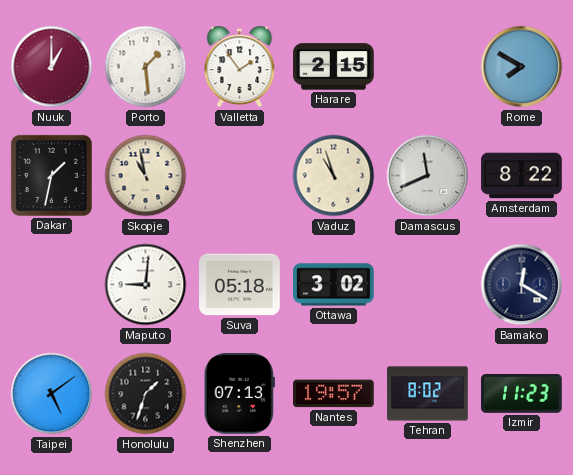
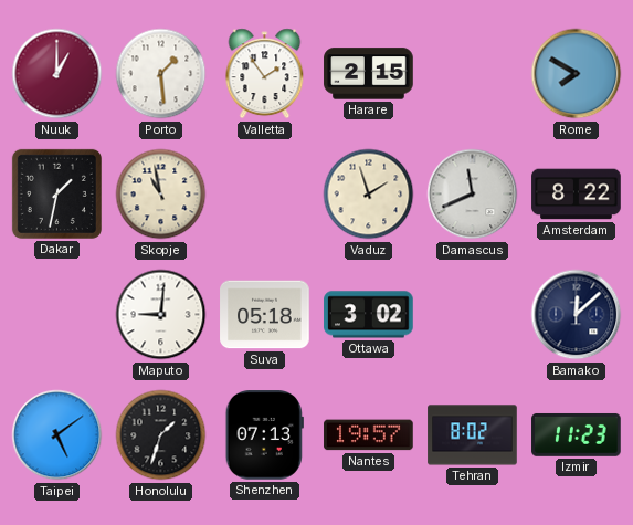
Vaduz: 10:57 -> 1:57 (369, 195)
Bamako: 12:20 -> 12:08 (577, 315)
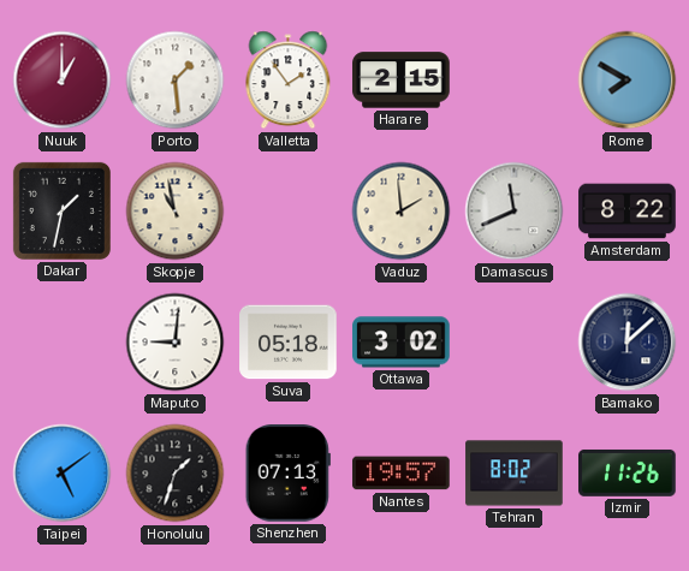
Vaduz: 1:57 -> 1:59 (402, 212)
Izmir: 11:23 -> 11:26 (628, 472)
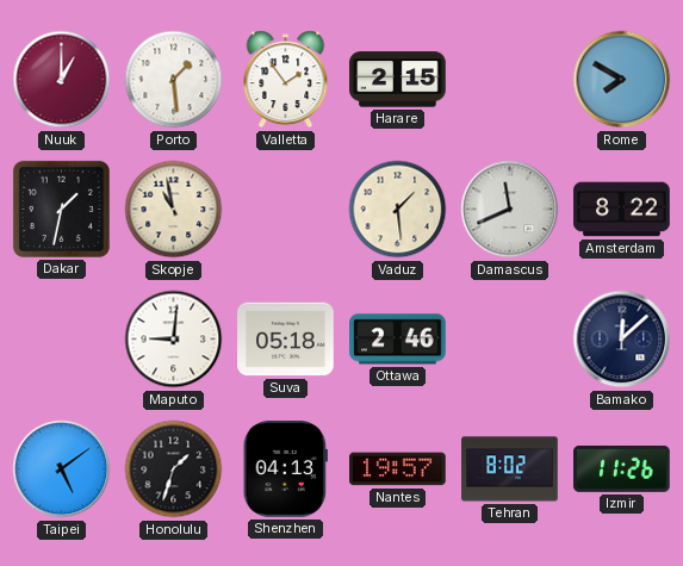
Vaduz: 1:59 -> 1:29 (398, 210)
Ottawa: 3:02 -> 2:46 (398, 340)
Shenzhen: 07:13 -> 04:13 (285, 469)
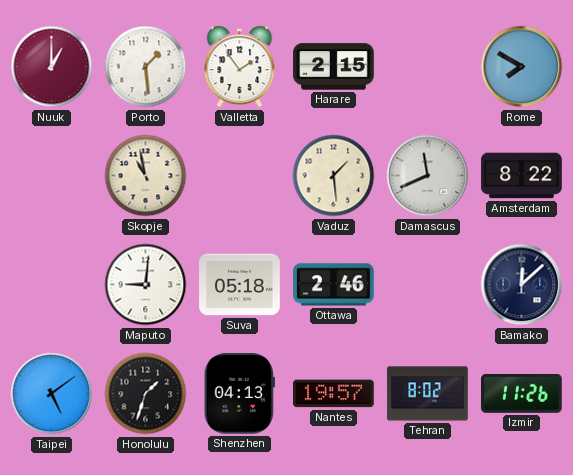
Dakar: 1:32 -> none (61, 209)
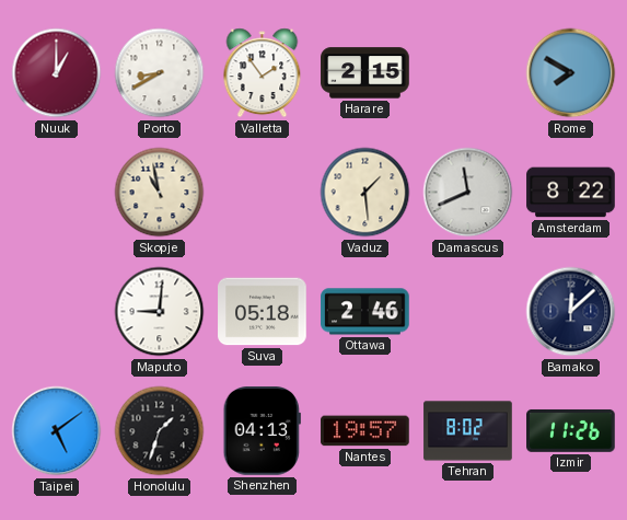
Porto: 1:29 -> 8:40 (160, 73)
